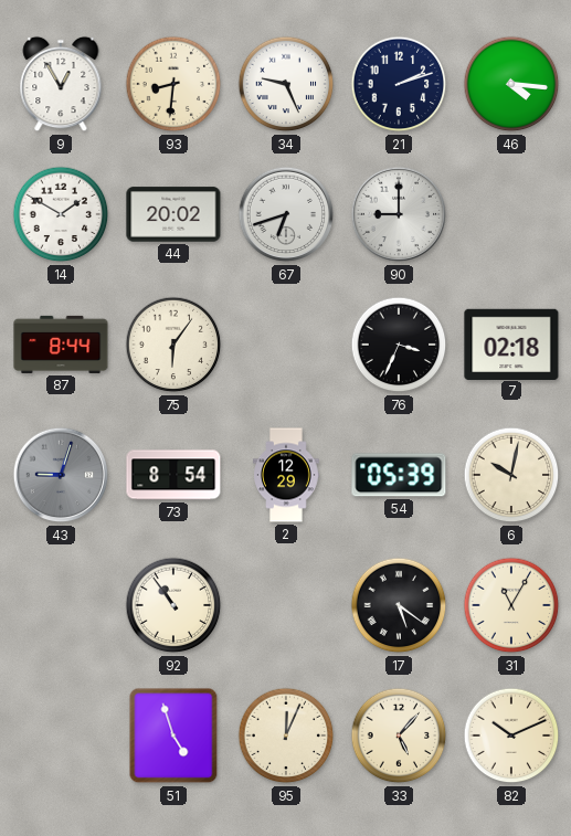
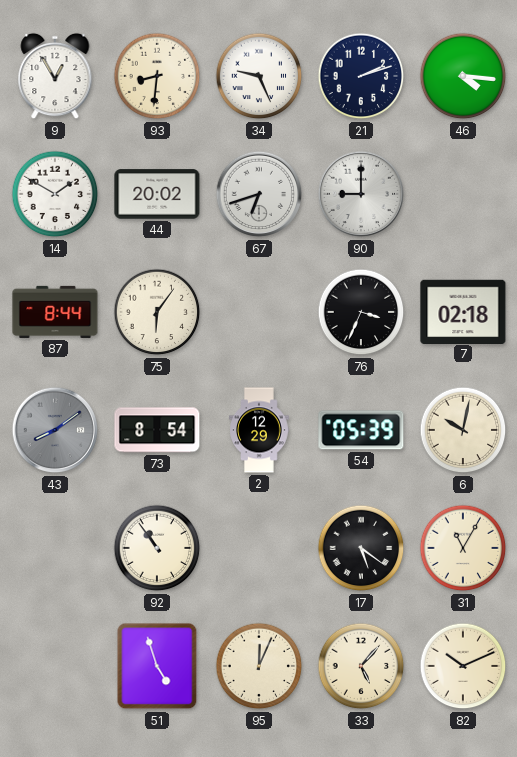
43: 9:03 -> 8:09 (55, 430)
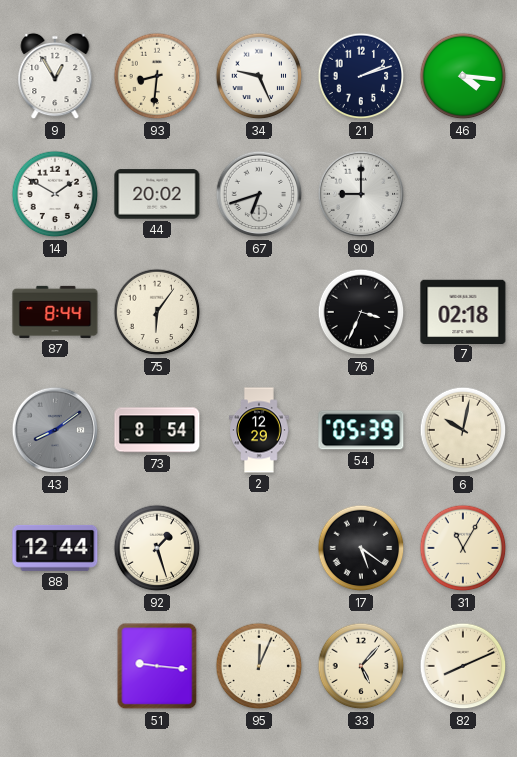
88: none -> 12:44 (55, 548)
92: 10:54 -> 1:27 (157, 548)
51: 4:57 -> 9:16 (157, 666)
82: 10:11 -> 8:11 (463, 666)
